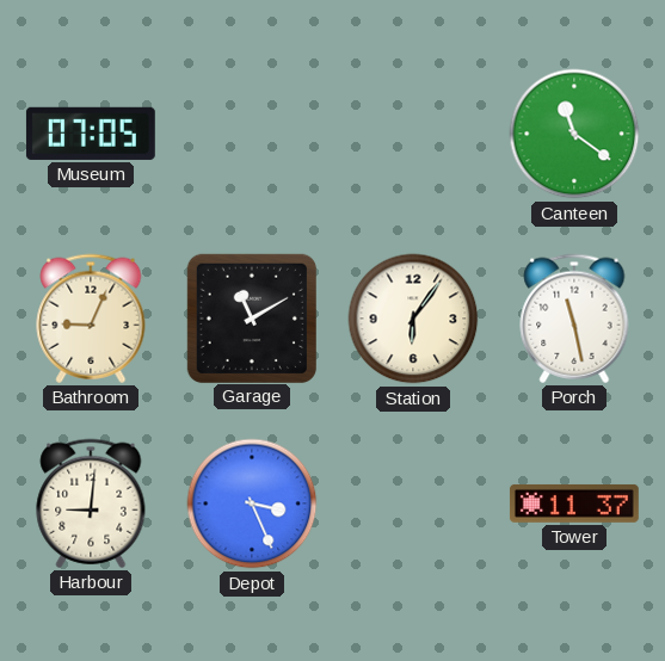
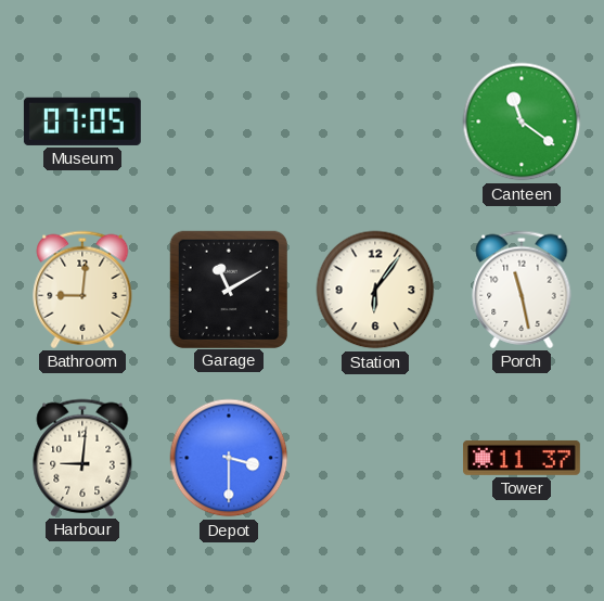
Bathroom: 9:04 -> 9:01 (82, 290)
Depot: 3:26 -> 3:30 (229, 458)
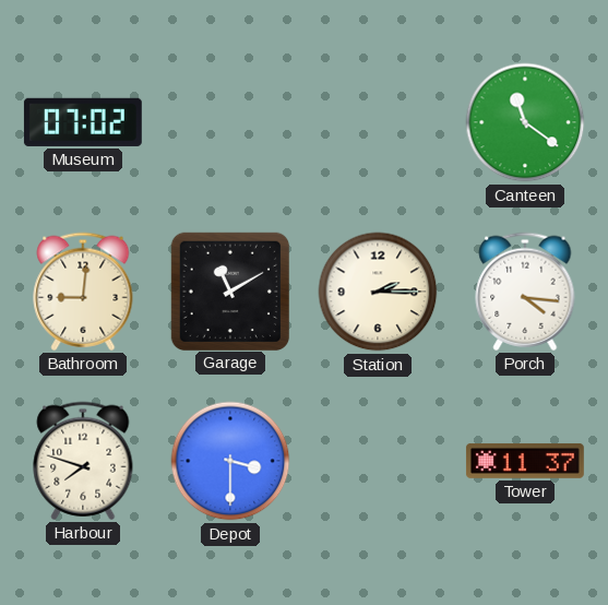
Museum: 07:05 -> 07:02 (83, 122)
Station: 6:06 -> 2:15 (378, 292)
Porch: 11:28 -> 4:16 (525, 292)
Harbour: 9:01 -> 7:48 (83, 461)
